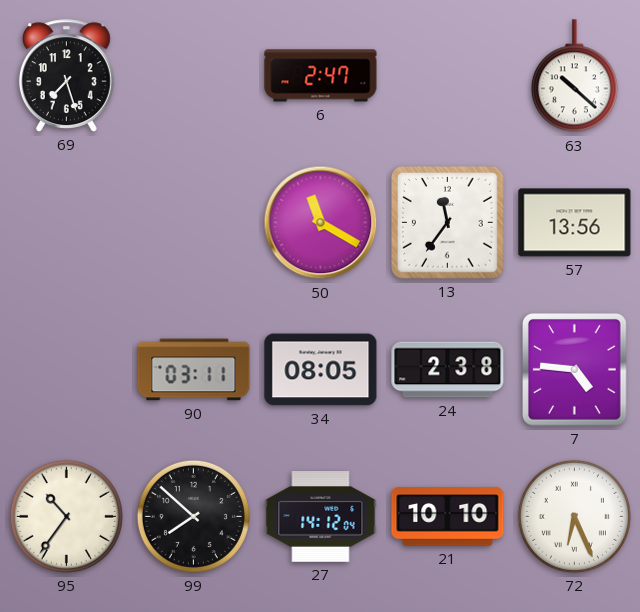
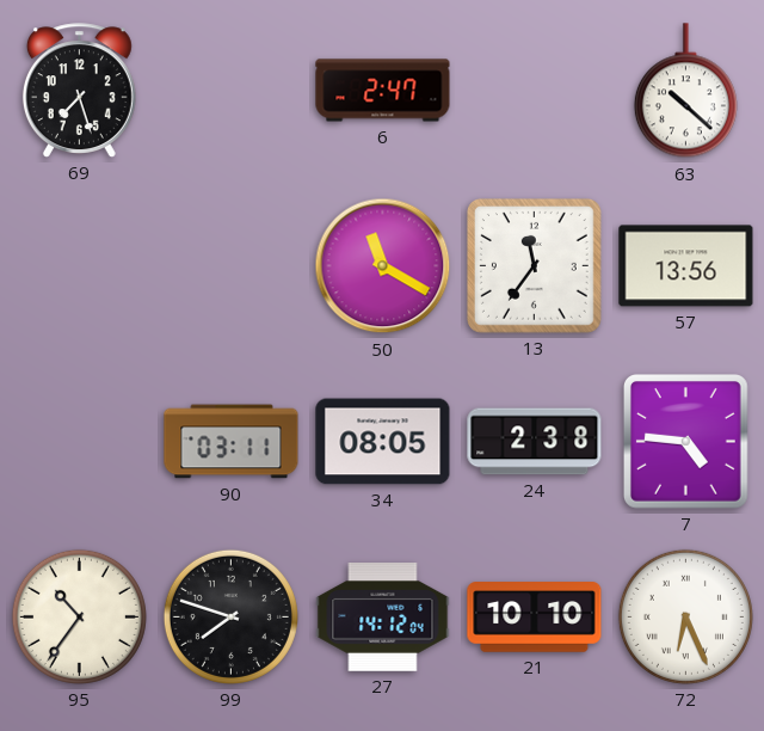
99: 7:52 -> 7:48 (230, 616)
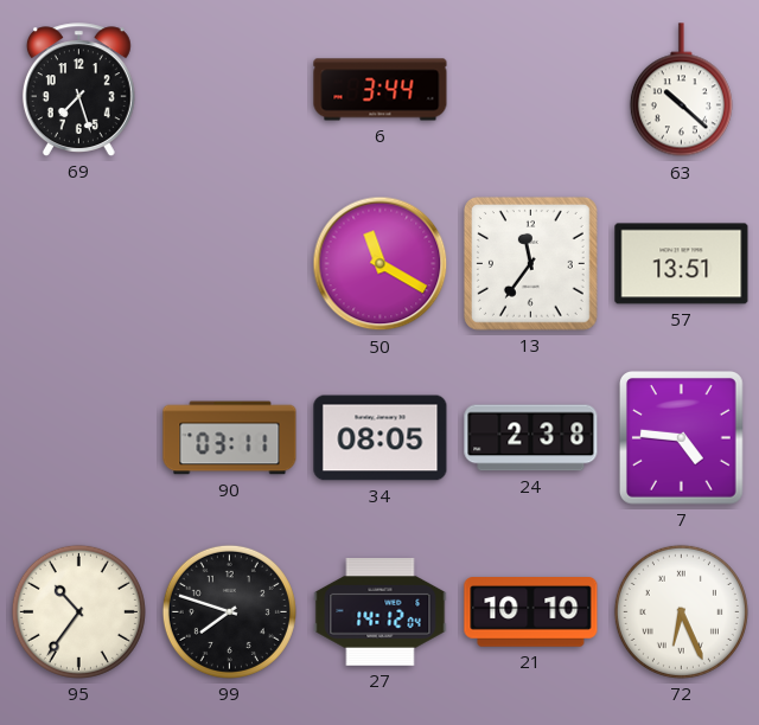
6: 2:47 -> 3:44 (381, 90)
57: 13:56 -> 13:51 (682, 264)
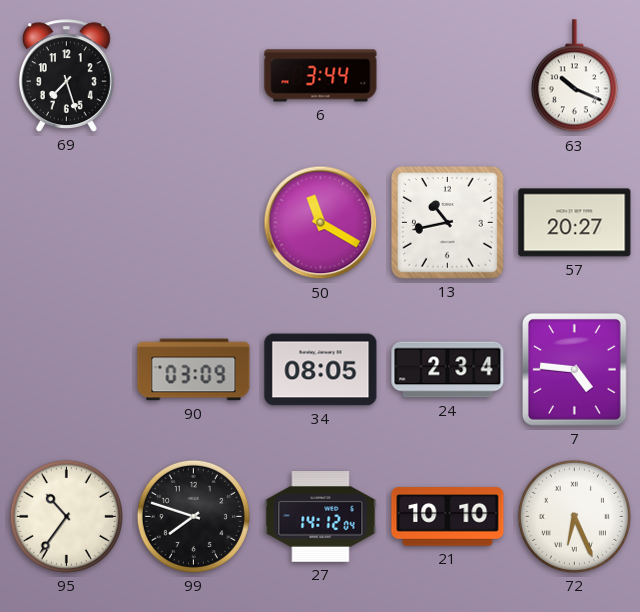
63: 10:22 -> 10:19 (574, 76)
13: 11:36 -> 10:43 (447, 222)
57: 13:51 -> 20:27 (575, 223)
90: 03:11 -> 03:09 (194, 370)
24: 2:38 -> 2:34 (448, 370)
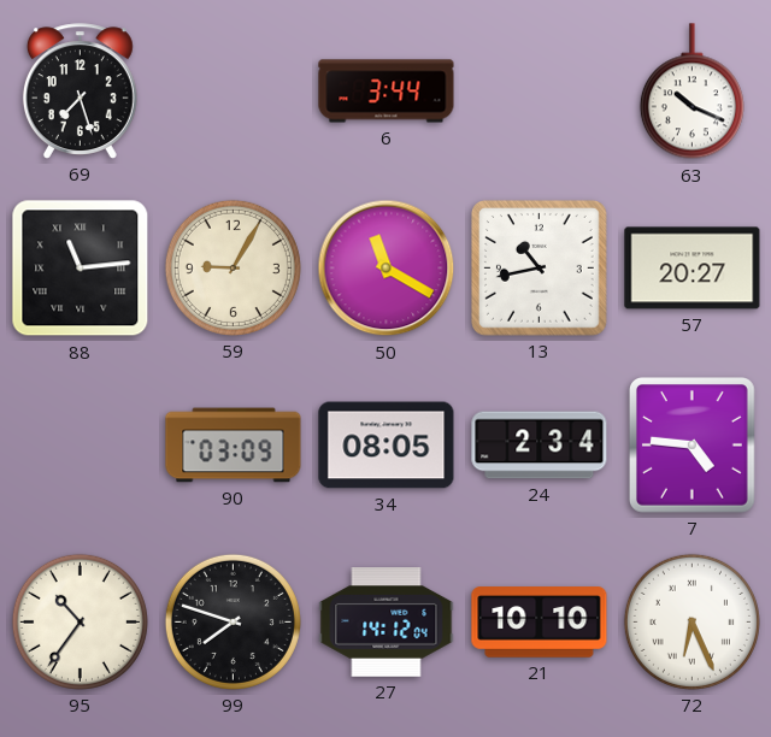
88: none -> 11:14 (81, 269)
59: none -> 9:05 (233, 267)
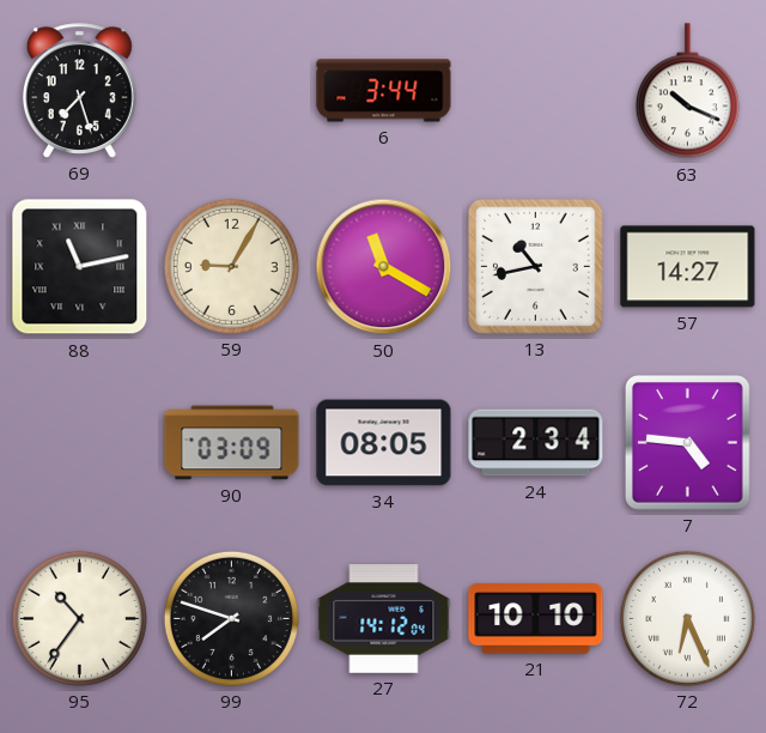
88: 11:14 -> 11:13 (80, 267)
57: 20:27 -> 14:27 (688, 267)
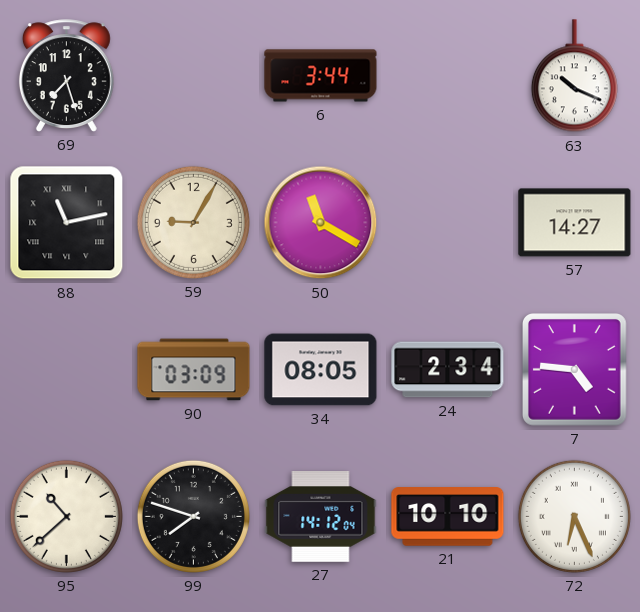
13: 10:43 -> none (535, 266)
95: 10:36 -> 10:38 (66, 516)
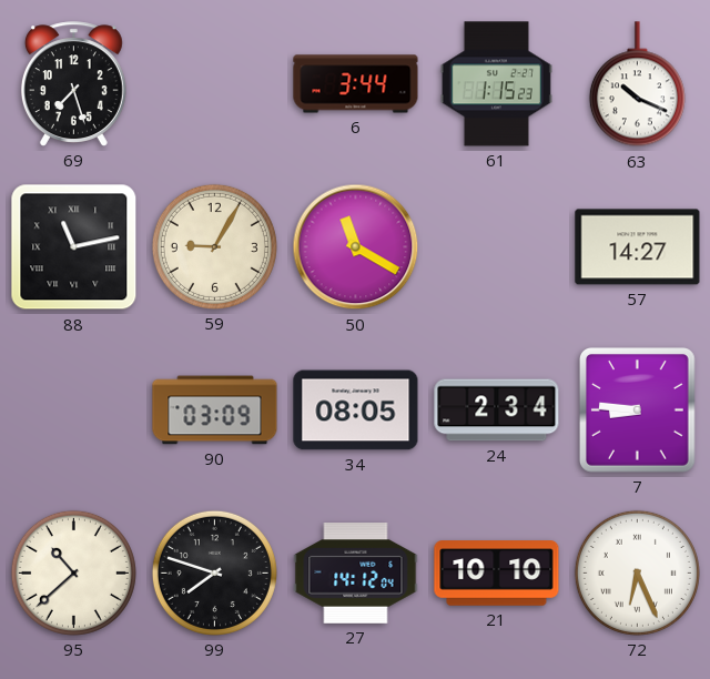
61: none -> 1:15 (496, 84)
7: 4:46 -> 8:46 (638, 411)
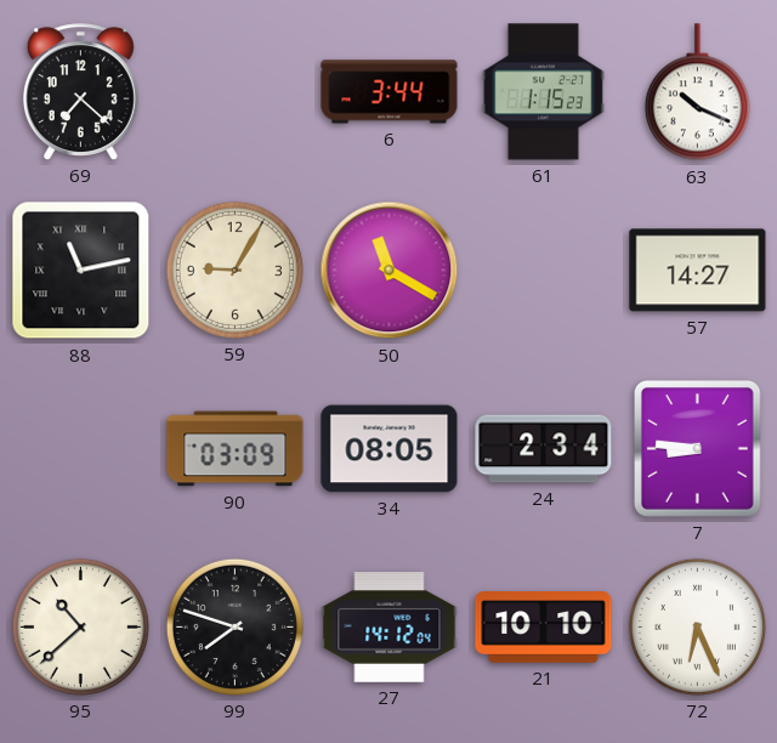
69: 7:27 -> 7:22 (80, 92)
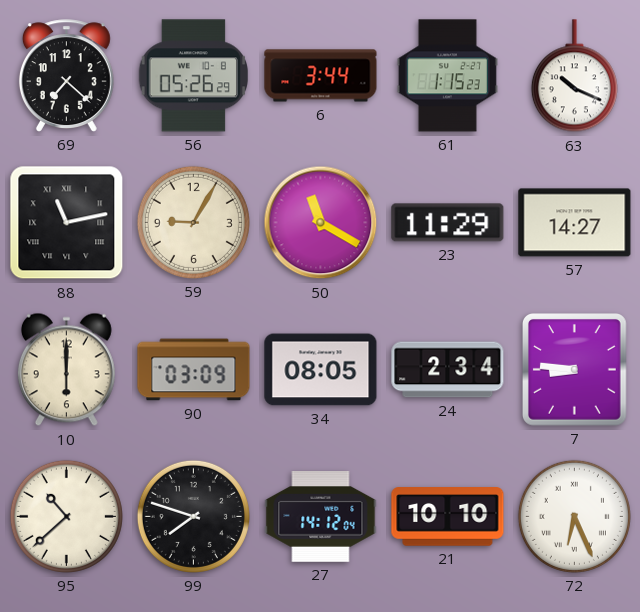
56: none -> 05:26 (193, 76)
23: none -> 11:29 (448, 223)
10: none -> 6:00 (66, 370)
